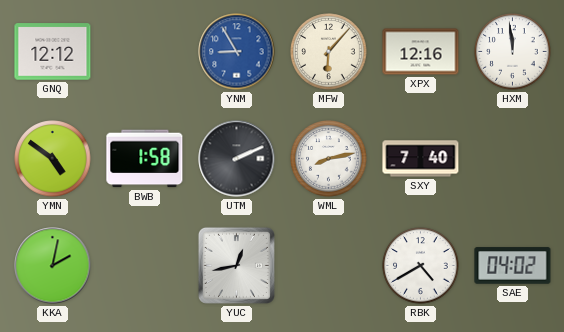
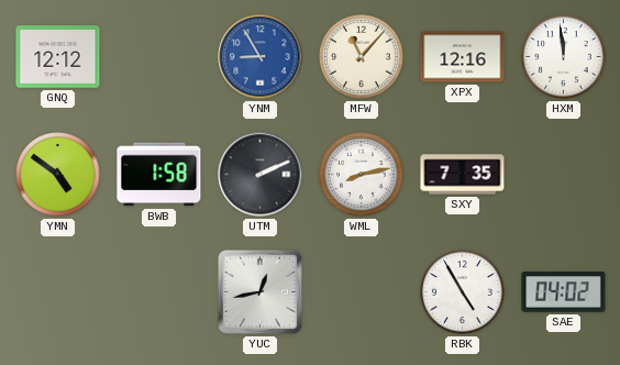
MFW: 6:07 -> 11:07 (362, 57)
SXY: 7:40 -> 7:35 (463, 175)
KKA: 2:02 -> none (53, 266)
RBK: 4:40 -> 4:55 (463, 292)
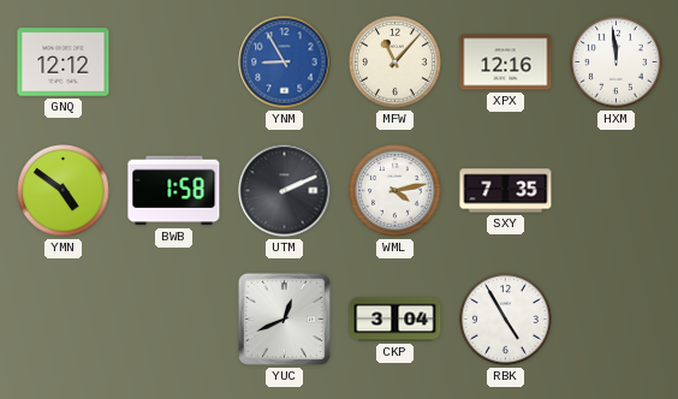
WML: 8:13 -> 4:13 (395, 191)
YUC: 12:43 -> 12:41 (284, 318)
CKP: none -> 3:04 (395, 320)
SAE: 04:02 -> none (564, 292)
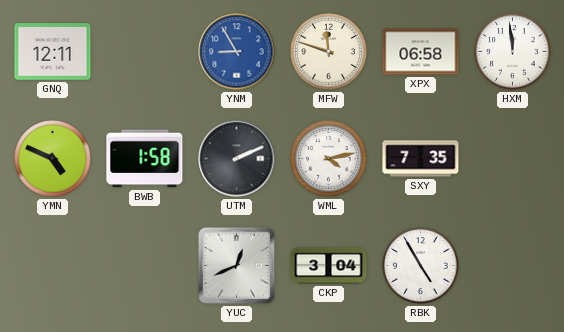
GNQ: 12:12 -> 12:11 (53, 52)
MFW: 11:07 -> 11:48 (329, 52)
XPX: 12:16 -> 06:58 (421, 52)
YMN: 4:51 -> 4:49 (53, 159)
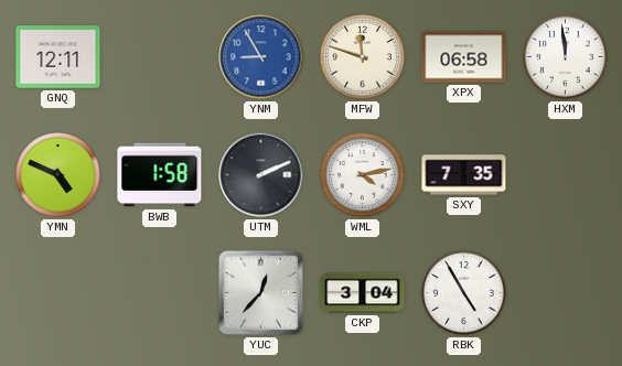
YUC: 12:41 -> 12:37 (260, 292)
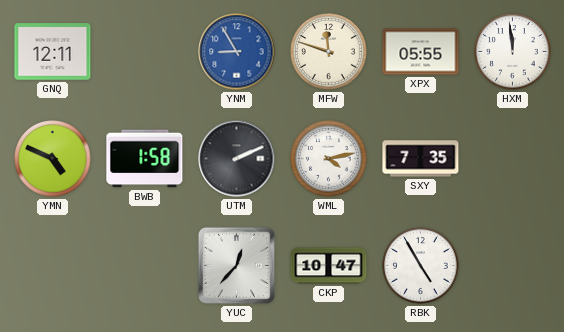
XPX: 06:58 -> 05:55 (421, 52)
CKP: 3:04 -> 10:47 (329, 266)
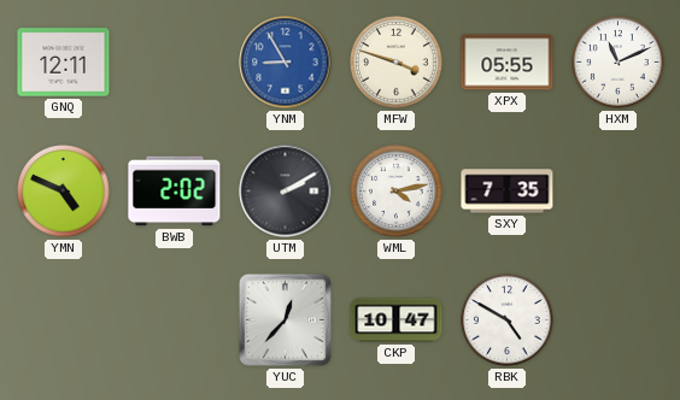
MFW: 11:48 -> 3:48 (397, 63)
HXM: 11:59 -> 11:11 (619, 63)
BWB: 1:58 -> 2:02 (175, 192)
UTM: 2:11 -> 2:10 (286, 192)
RBK: 4:55 -> 4:50 (508, 320)
